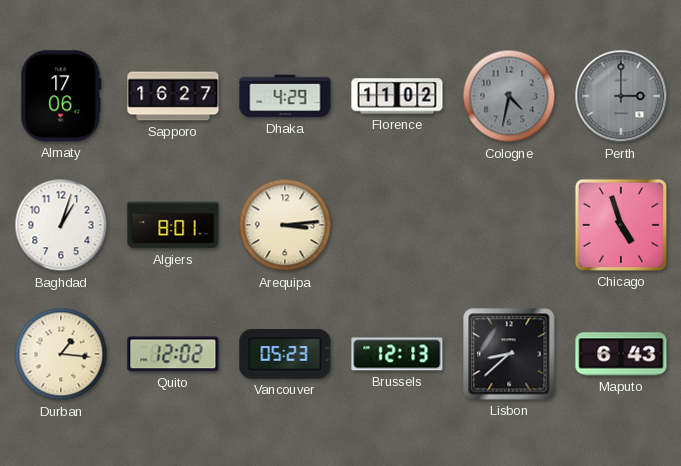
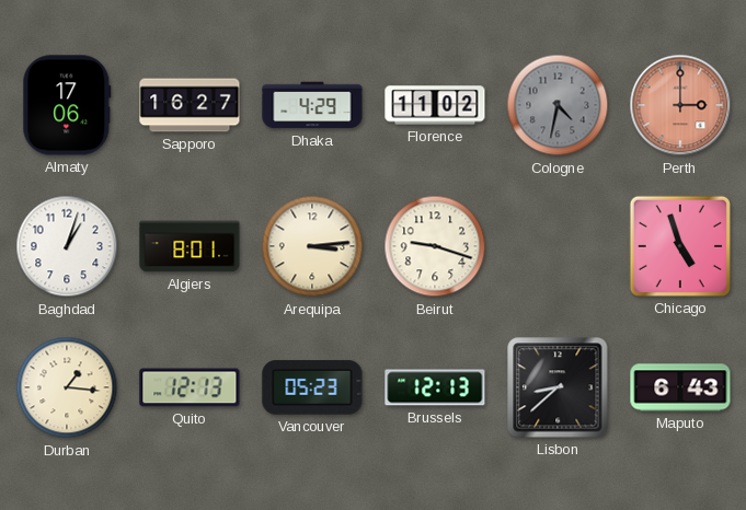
Perth dial: grey -> salmon (680, 105)
Beirut: none -> 9:18 (435, 246)
Quito: 12:02 -> 12:13 (190, 387)
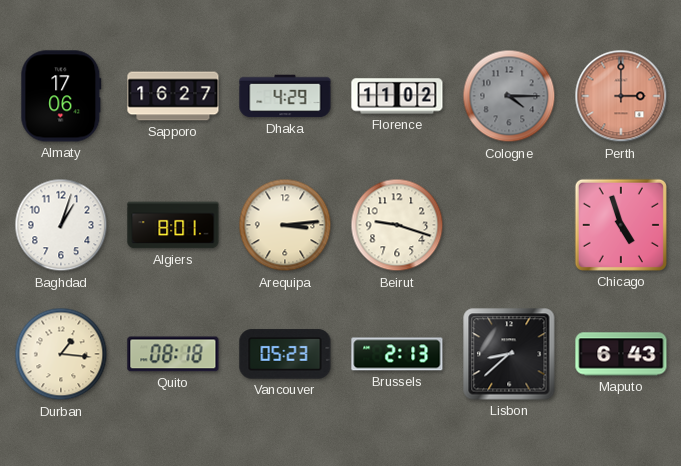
Cologne: 4:32 -> 4:15 (509, 96)
Quito: 12:13 -> 08:18 (173, 354)
Brussels: 12:13 -> 2:13 (397, 354)
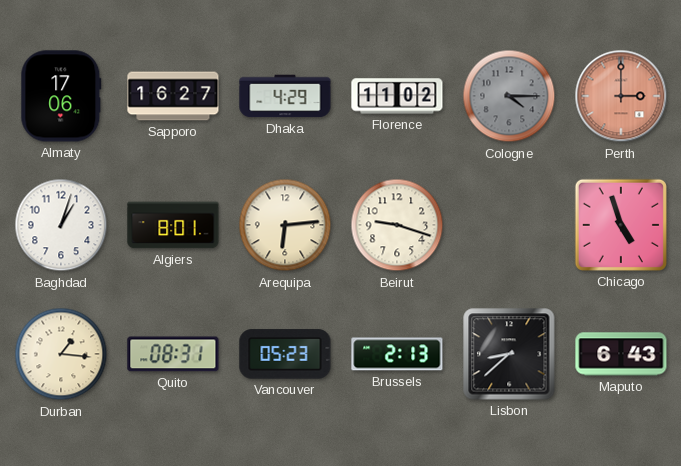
Arequipa: 3:14 -> 6:14 (285, 225)
Quito: 08:18 -> 08:31 (173, 354)
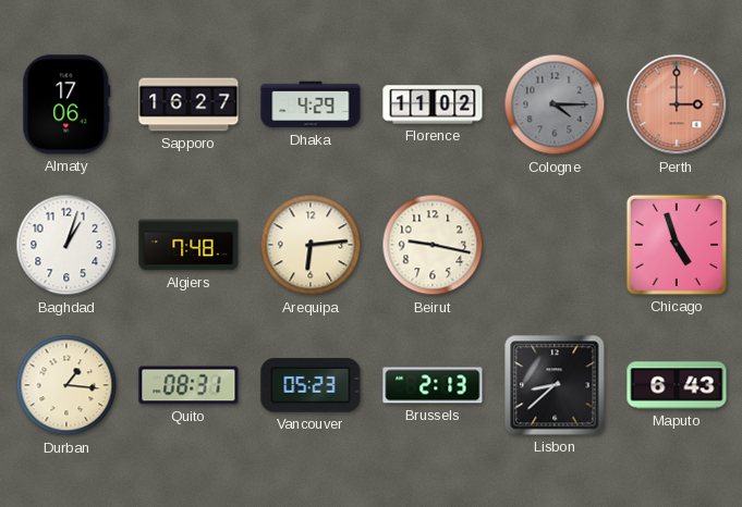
Algiers: 8:01 -> 7:48 (188, 245)
Beirut: 9:18 -> 9:17 (433, 245)
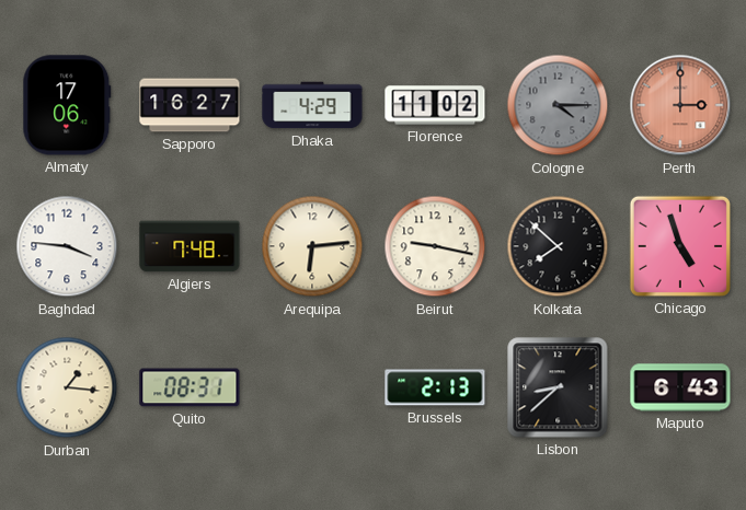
Baghdad: 1:03 -> 3:46 (67, 246)
Kolkata: none -> 7:52 (558, 246)
Vancouver: 05:23 -> none (311, 385)
